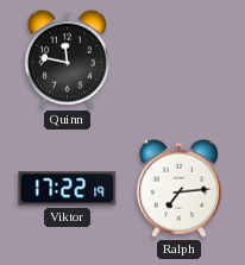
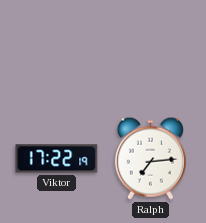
Quinn: 11:47 -> none (67, 58)
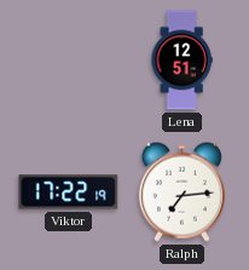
Lena: none -> 12:51 (181, 61)
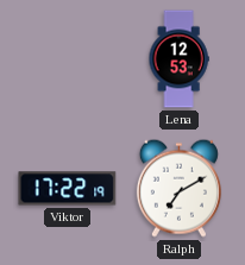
Lena: 12:51 -> 12:53 (178, 59)
Ralph: 7:14 -> 7:10 (178, 188)
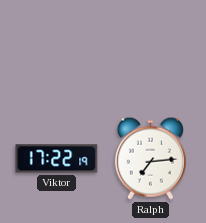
Lena: 12:53 -> none (178, 59)
Ralph: 7:10 -> 7:14 (150, 158)
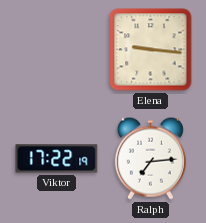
Elena: none -> 9:16 (151, 50)
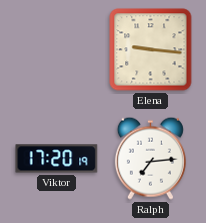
Viktor: 17:22 -> 17:20 (57, 159)
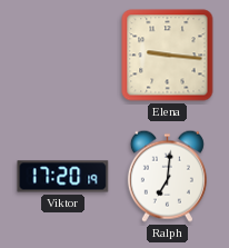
Ralph: 7:14 -> 7:01 (167, 176)
